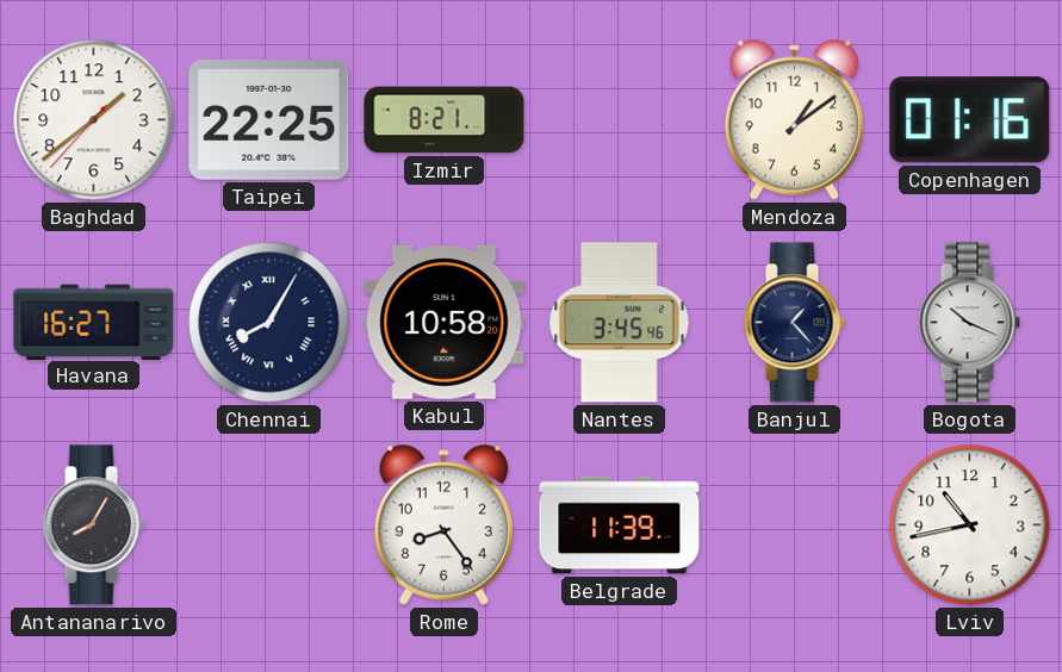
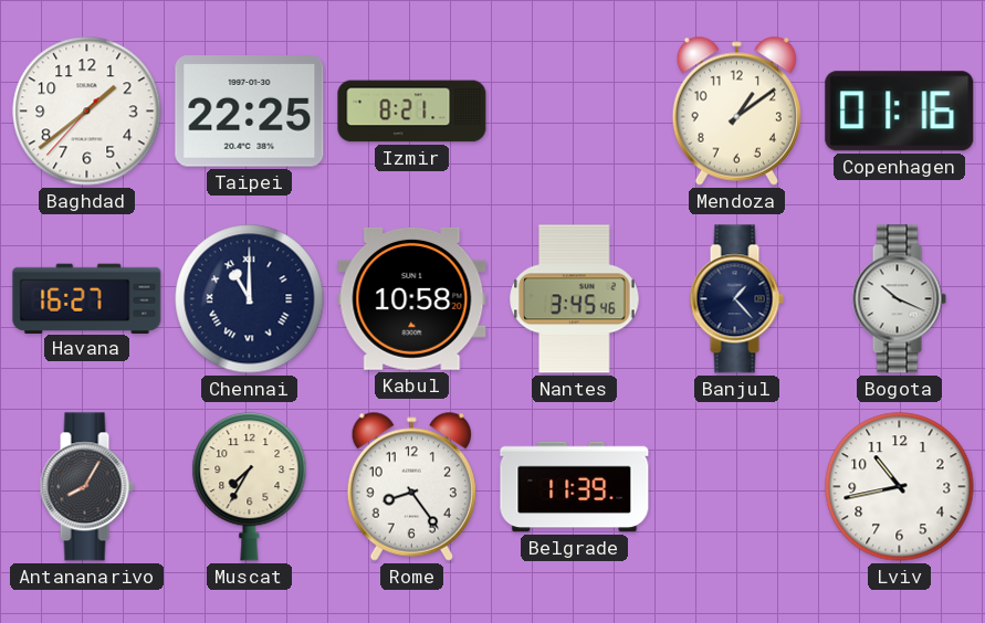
Chennai: 8:05 -> 11:00 (250, 299)
Muscat: none -> 7:35 (250, 487)
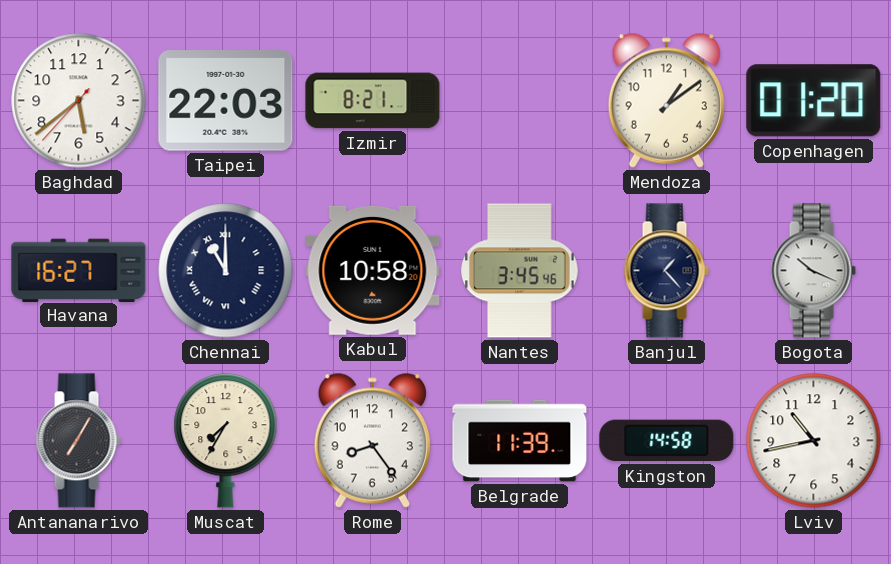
Baghdad: 1:38 -> 5:38 (79, 101)
Taipei: 22:25 -> 22:03 (226, 101)
Copenhagen: 01:16 -> 01:20 (814, 101)
Antananarivo: 8:05 -> 7:05 (78, 441)
Kingston: none -> 14:58 (667, 441)
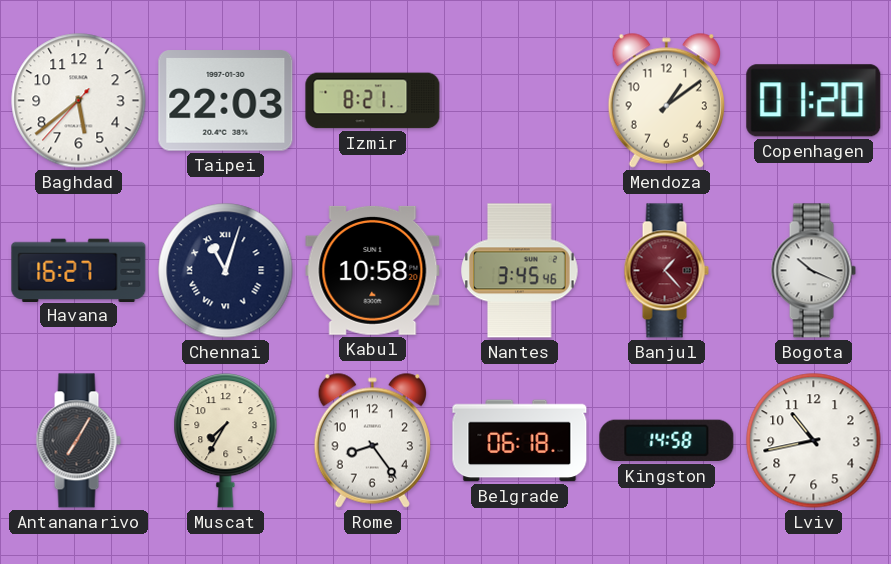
Chennai: 11:00 -> 11:03 (226, 271)
Banjul dial: navy -> burgundy (666, 271)
Belgrade: 11:39 -> 06:18 (520, 441)
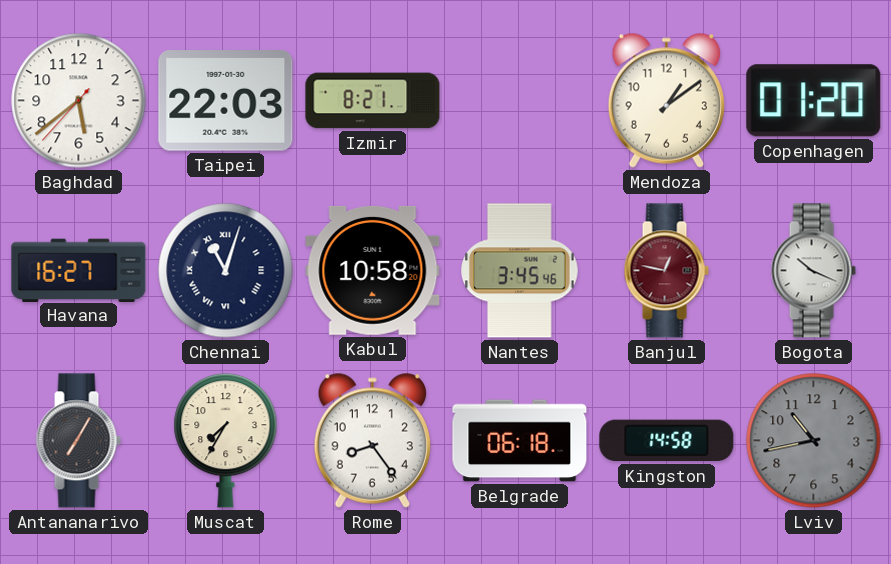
Banjul: 1:23 -> 12:47 (666, 271)
Lviv dial: white -> grey (814, 441)
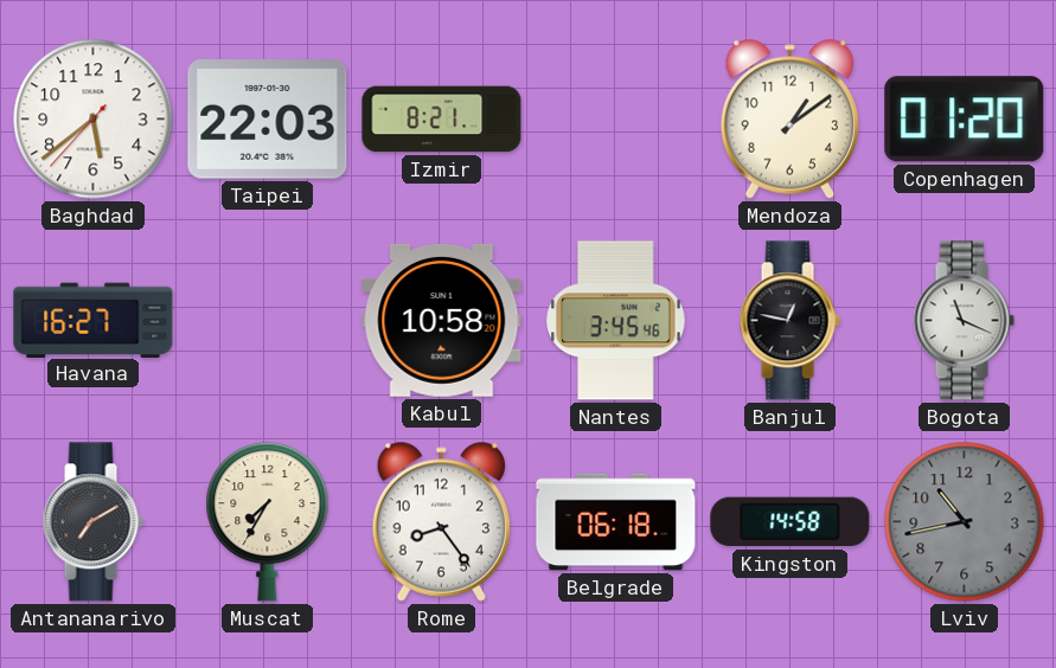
Chennai: 11:03 -> none (226, 271)
Banjul dial: burgundy -> black (789, 321)
Bogota: 10:19 -> 11:19 (964, 321)
Antananarivo: 7:05 -> 7:10 (92, 522)
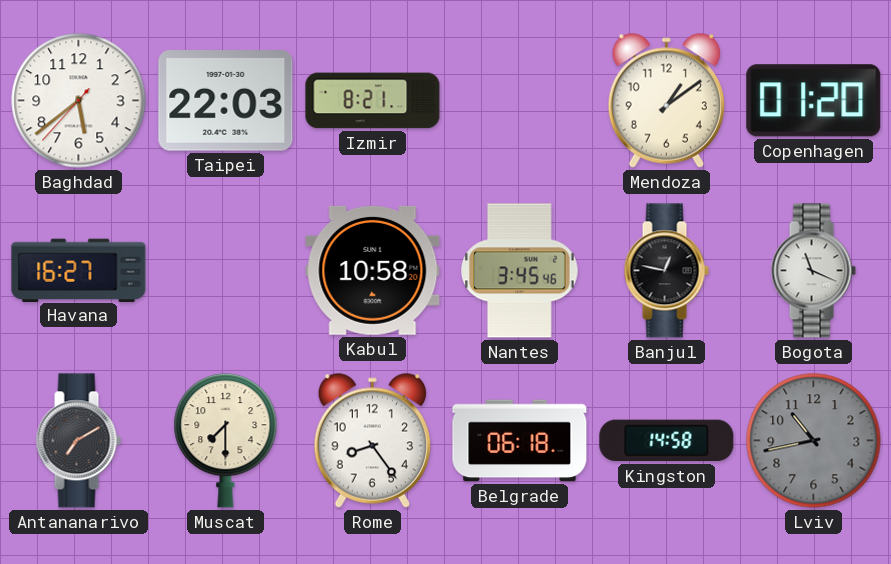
Muscat: 7:35 -> 7:30 (226, 441)
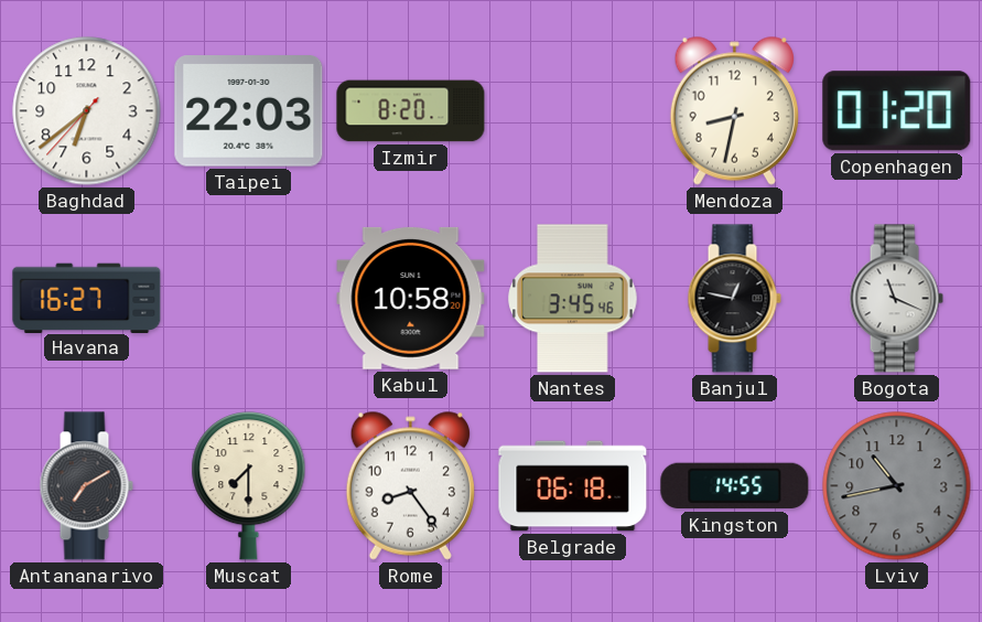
Baghdad: 5:38 -> 6:38 (87, 111)
Izmir: 8:21 -> 8:20 (411, 111)
Mendoza: 1:09 -> 8:32 (734, 110)
Kingston: 14:58 -> 14:55 (735, 486)
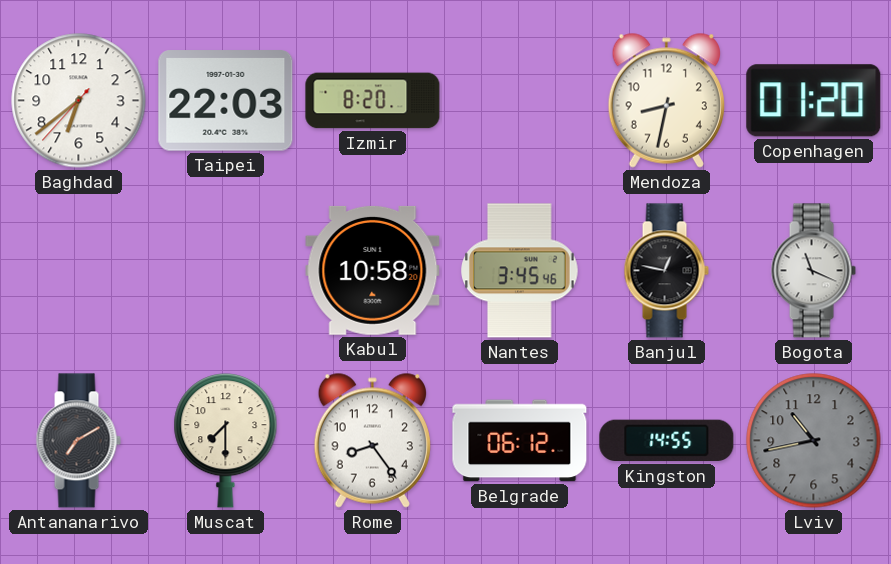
Havana: 16:27 -> none (87, 298)
Belgrade: 06:18 -> 06:12 (520, 441)
